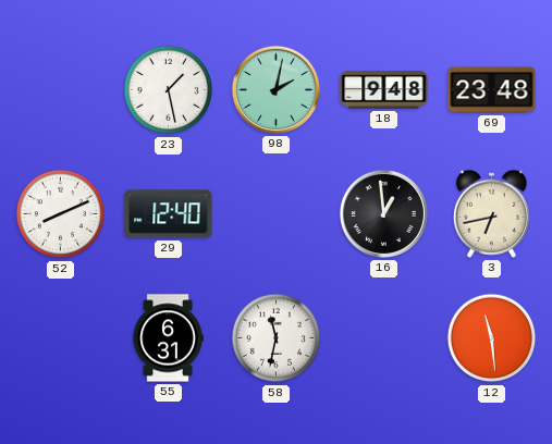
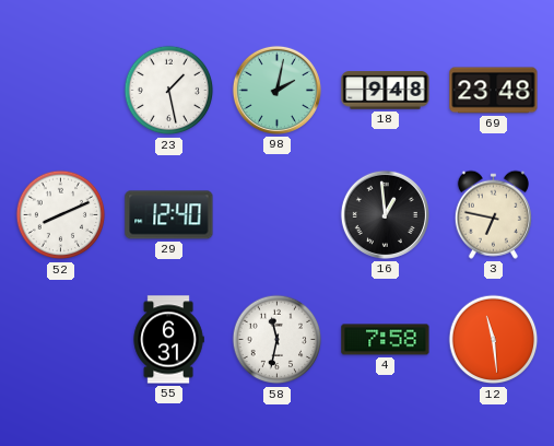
3: 6:43 -> 6:47 (493, 214)
4: none -> 7:58 (386, 340)
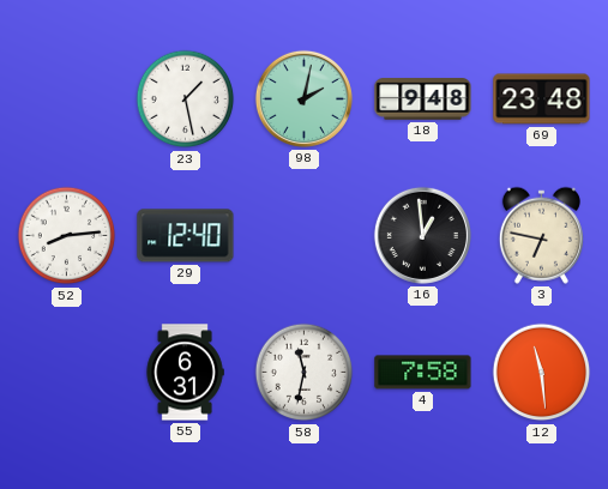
52: 8:11 -> 8:14 (67, 236)
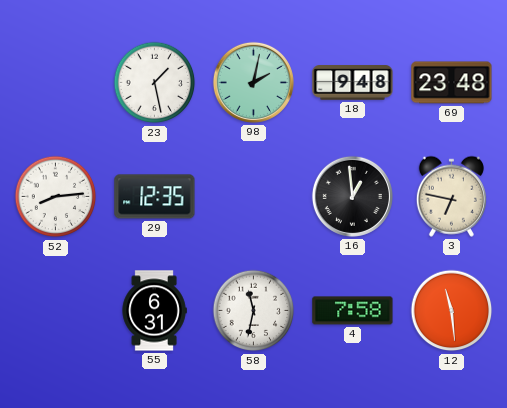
29: 12:40 -> 12:35 (155, 197)
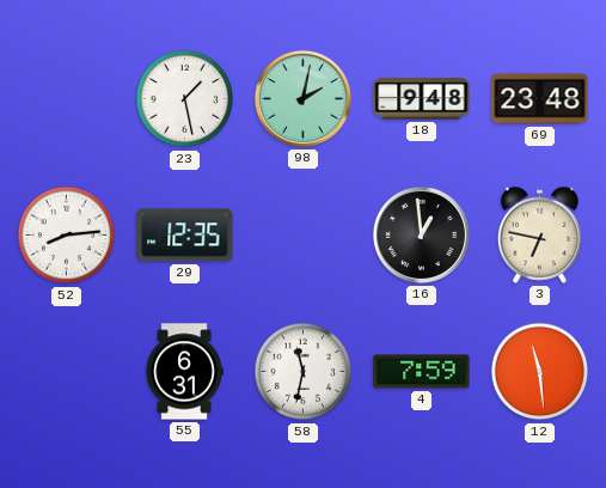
4: 7:58 -> 7:59 (422, 372)
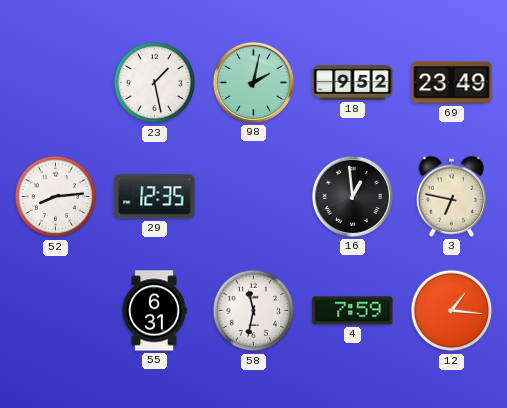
18: 9:48 -> 9:52 (353, 83)
69: 23:48 -> 23:49 (452, 83)
12: 11:29 -> 1:16 (452, 311)
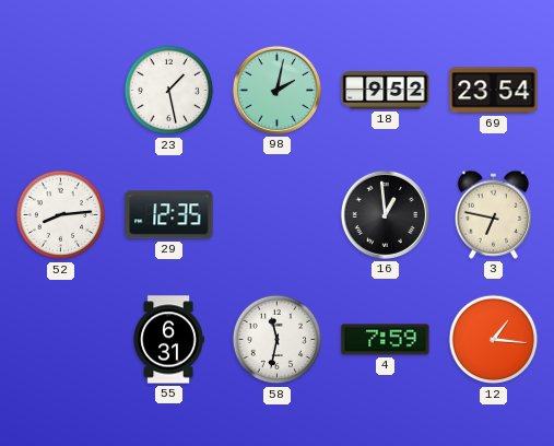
69: 23:49 -> 23:54 (494, 91)
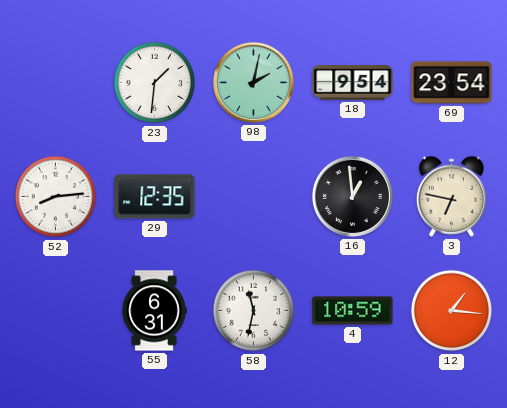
23: 1:28 -> 1:31 (155, 83)
18: 9:52 -> 9:54 (353, 83)
4: 7:59 -> 10:59 (353, 311)
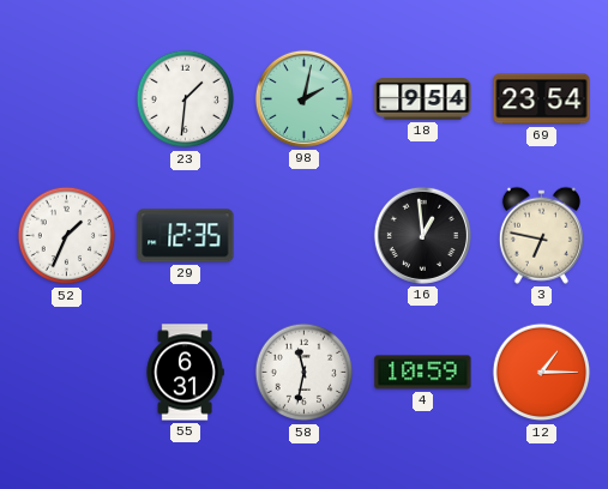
52: 8:14 -> 1:34 (67, 236)
12: 1:16 -> 1:15 (542, 373)
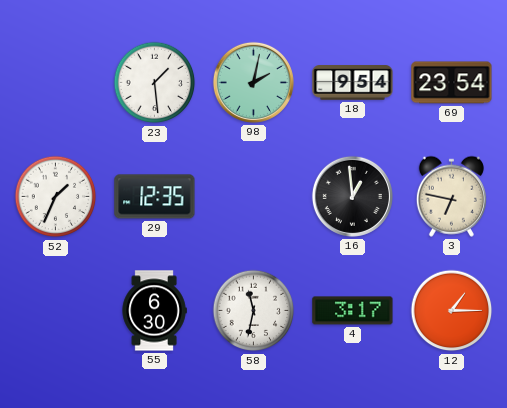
23: 1:31 -> 1:29 (155, 83)
55: 6:31 -> 6:30 (154, 311)
4: 10:59 -> 3:17 (353, 311)
